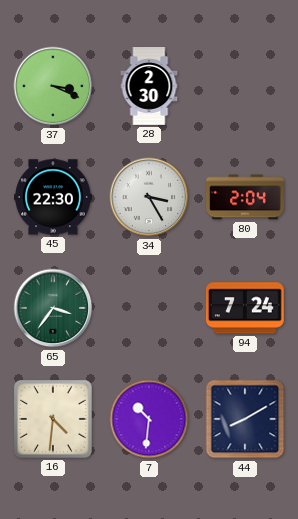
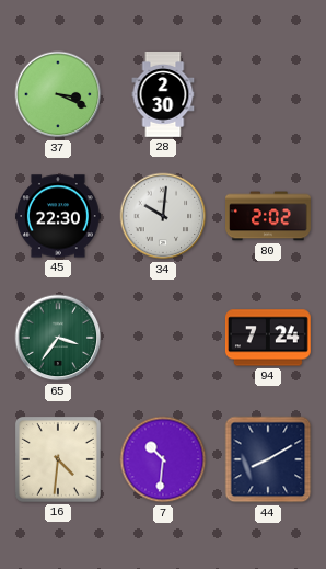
34: 3:25 -> 10:01 (163, 216)
80: 2:04 -> 2:02 (269, 216)
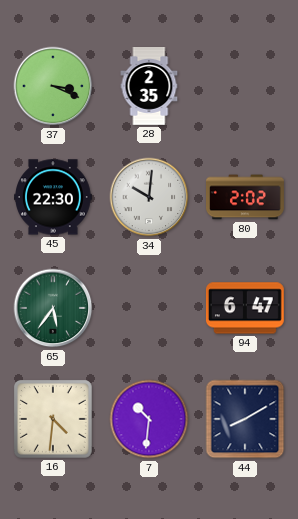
28: 2:30 -> 2:35 (149, 87)
65: 3:36 -> 5:36 (53, 308)
94: 7:24 -> 6:47 (245, 308)
